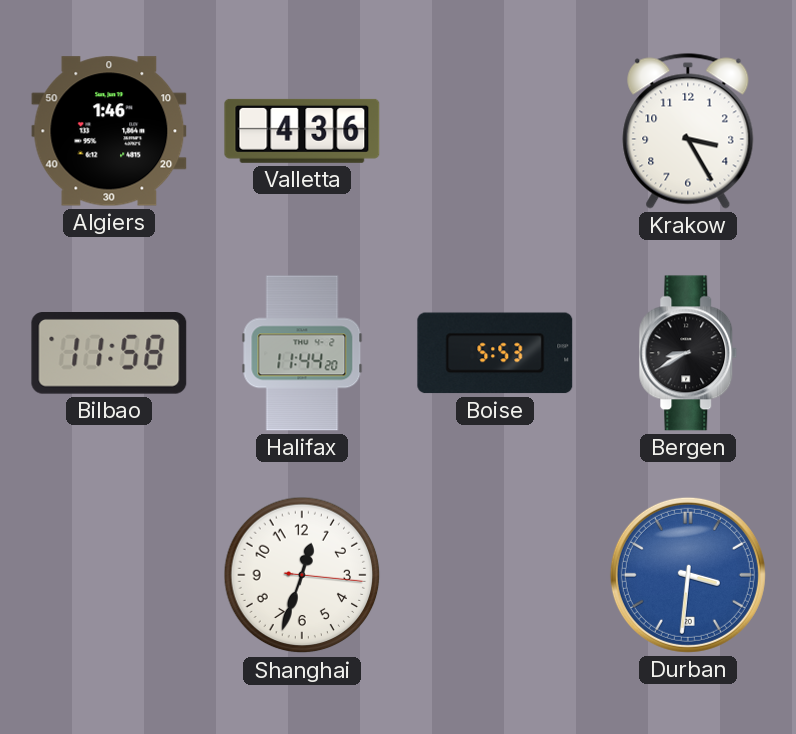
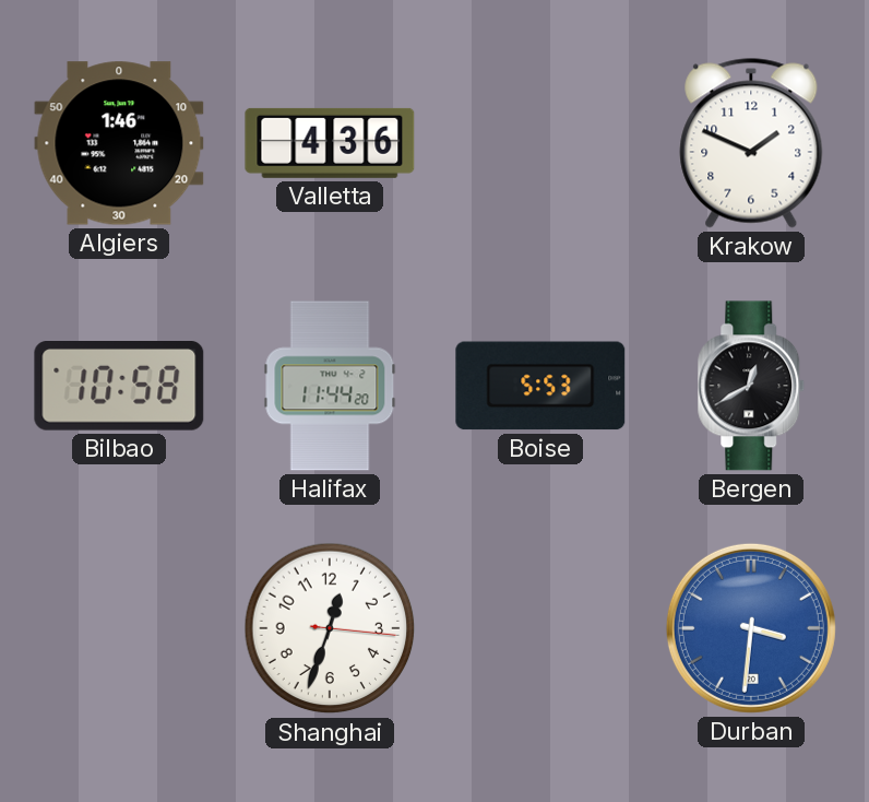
Krakow: 3:25 -> 1:49 (751, 143)
Bilbao: 11:58 -> 10:58 (119, 387)
Bergen: 8:40 -> 12:40 (751, 386)
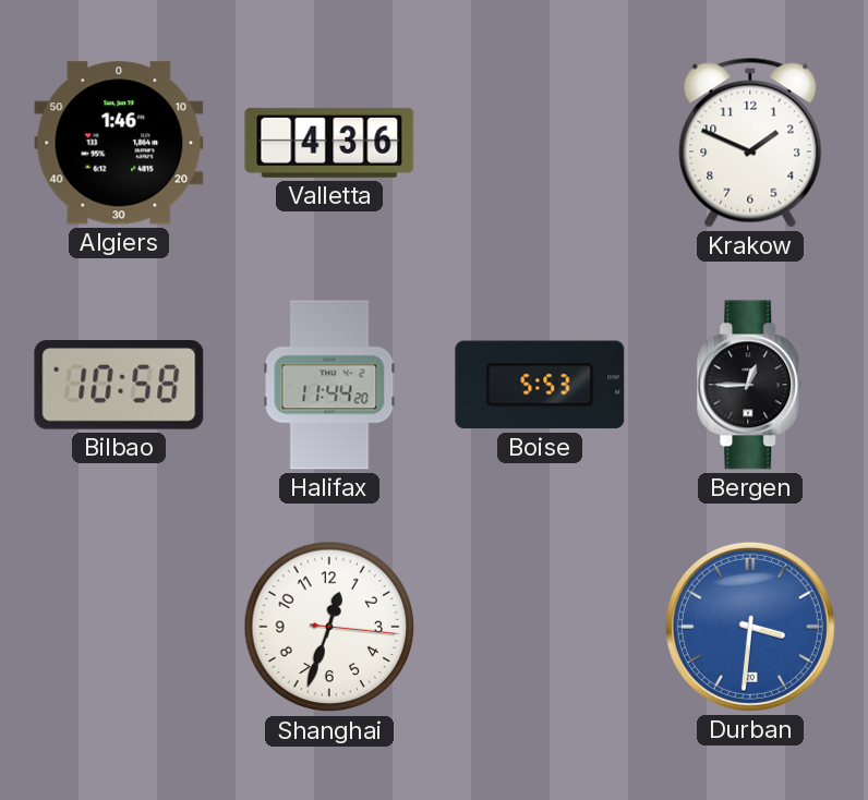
Bergen: 12:40 -> 12:45 (750, 385)
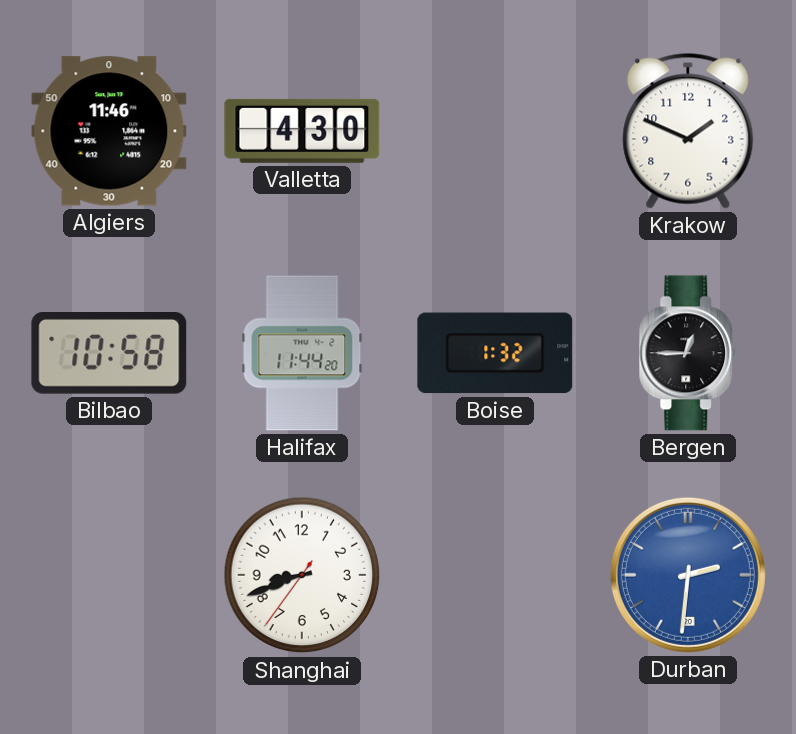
Algiers: 1:46 -> 11:46 (109, 131)
Valletta: 4:36 -> 4:30 (302, 131)
Boise: 5:53 -> 1:32 (495, 353)
Shanghai: 12:33 -> 8:41 (302, 575)
Durban: 3:31 -> 2:31 (688, 575)
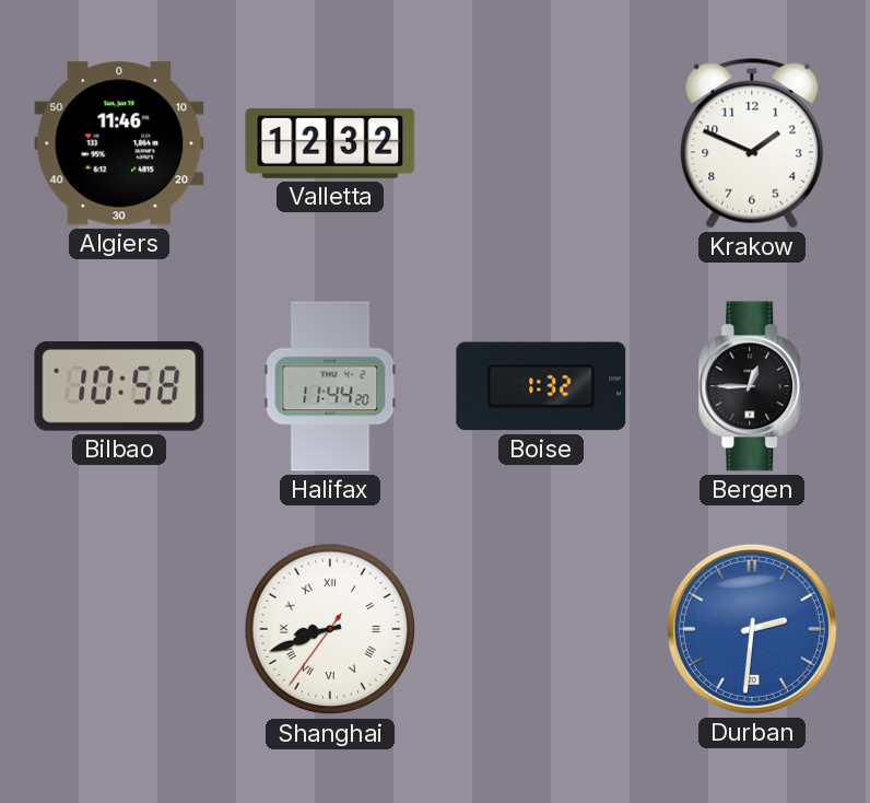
Valletta: 4:30 -> 12:32 (330, 143)
Shanghai numerals: Arabic -> Roman (330, 629)
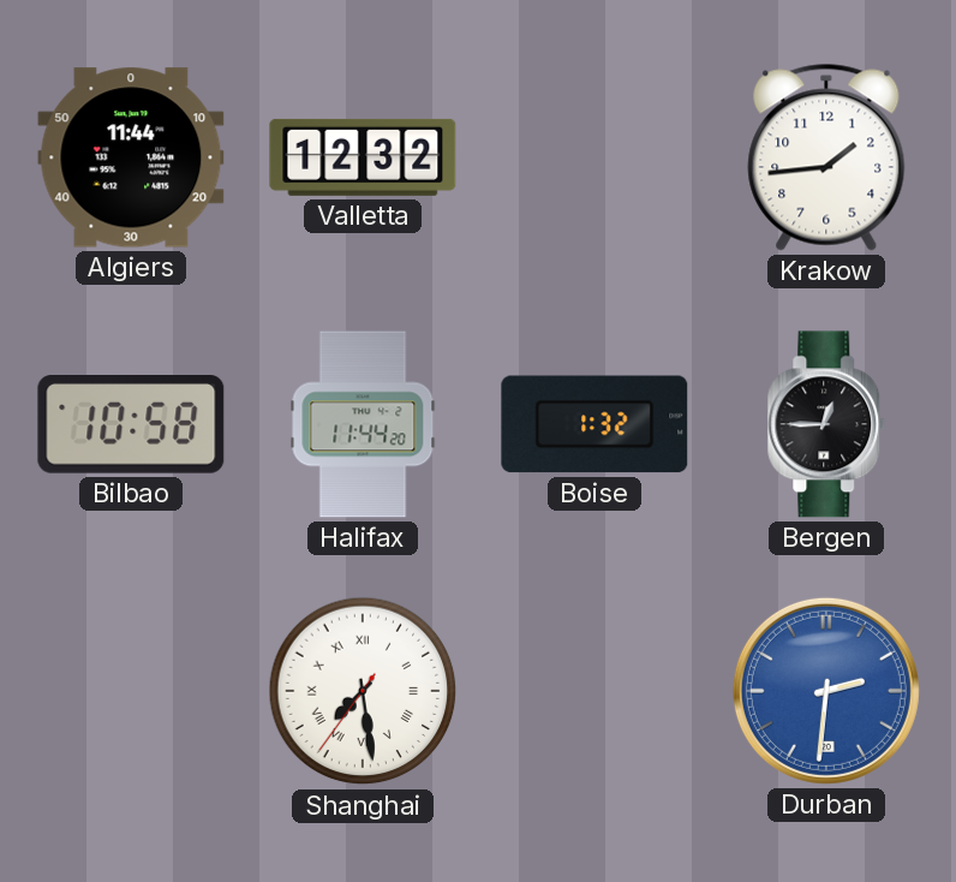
Algiers: 11:46 -> 11:44 (131, 157)
Krakow: 1:49 -> 1:44 (826, 157)
Shanghai: 8:41 -> 7:28 (363, 691)
